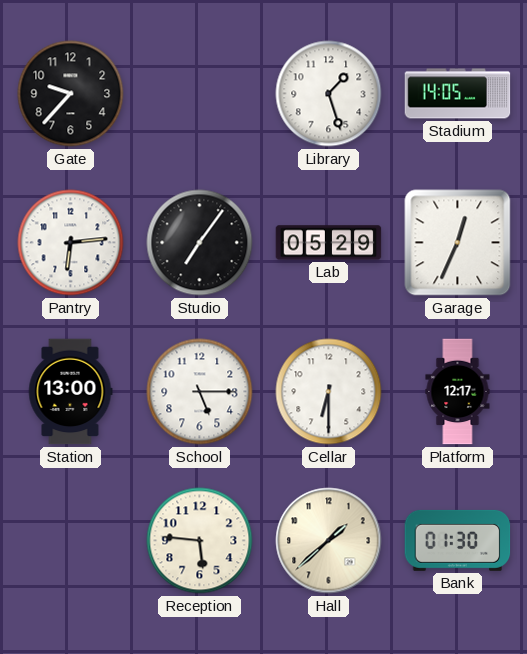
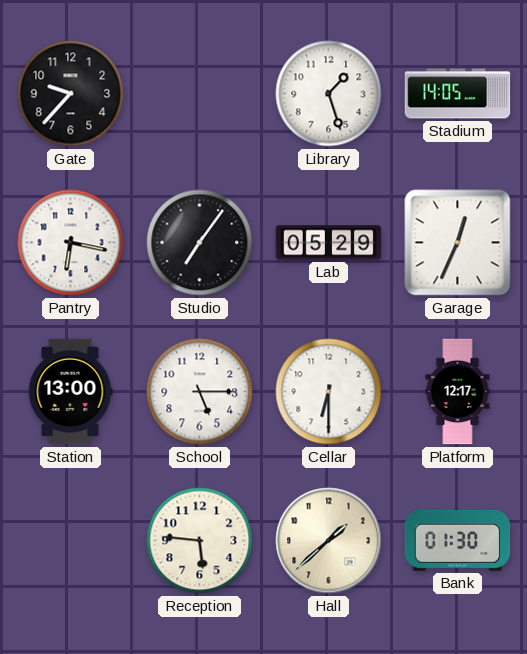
Pantry: 6:14 -> 6:17 (71, 243)
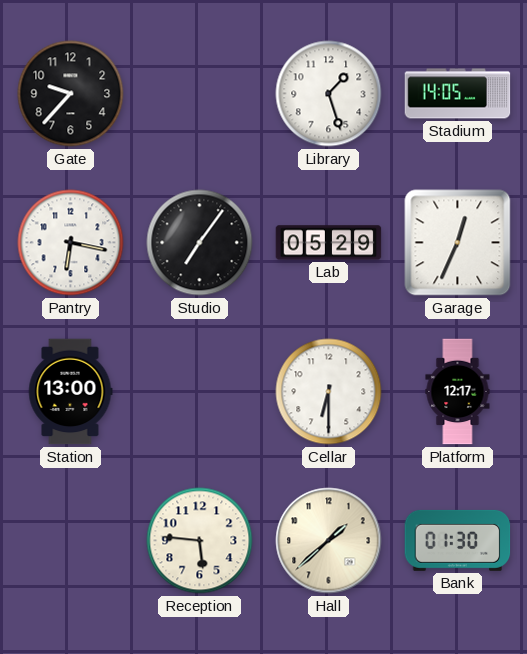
School: 5:15 -> none (200, 392)
